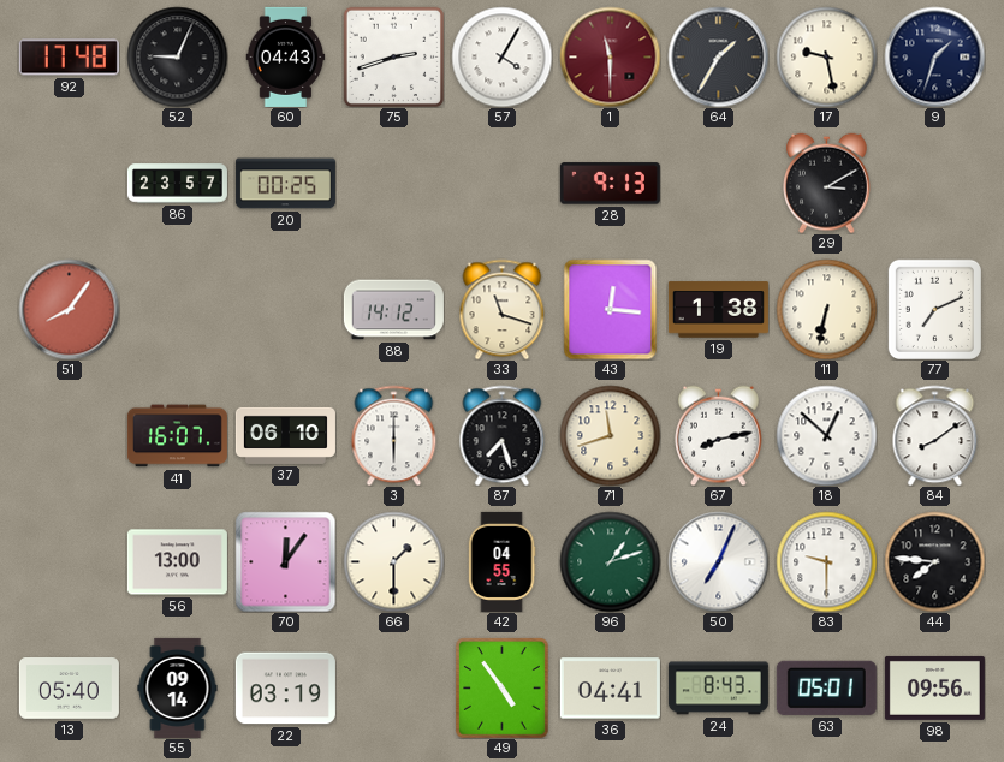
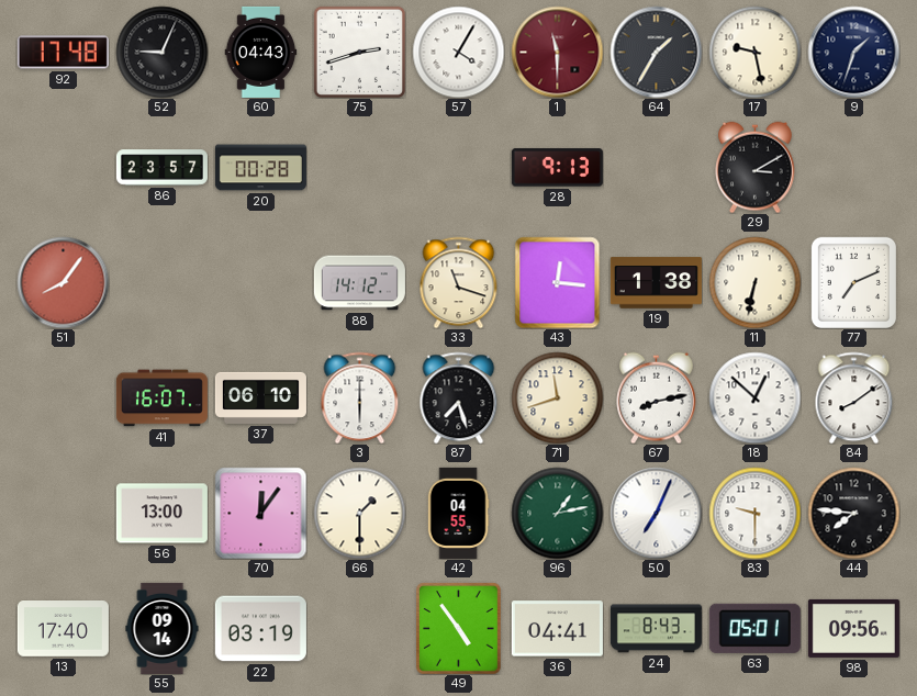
20: 00:25 -> 00:28 (260, 168)
96: 1:12 -> 1:13 (557, 513)
13: 05:40 -> 17:40 (63, 629)
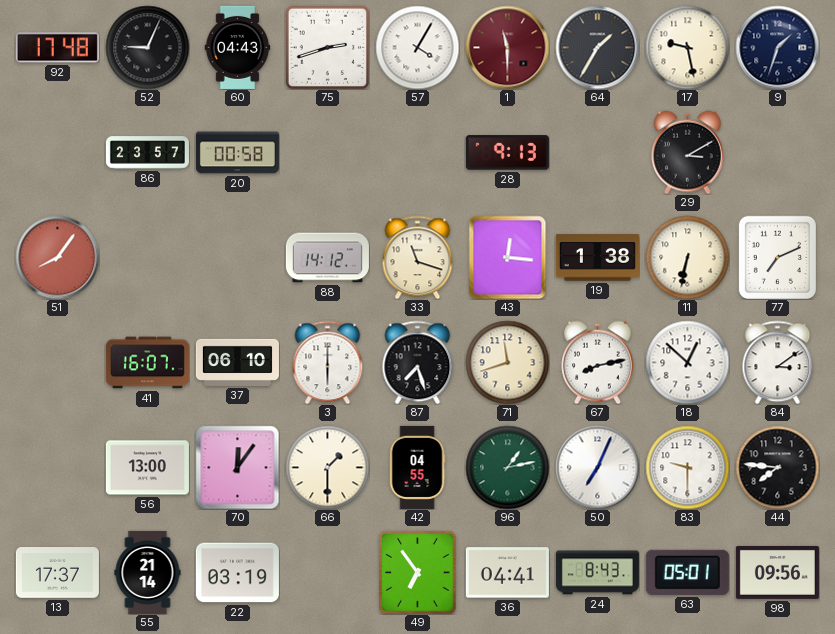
20: 00:28 -> 00:58 (237, 153)
84: 8:09 -> 3:09 (778, 362)
13: 17:40 -> 17:37 (57, 573)
55: 09:14 -> 21:14 (148, 572)
49: 4:54 -> 6:54 (418, 572)
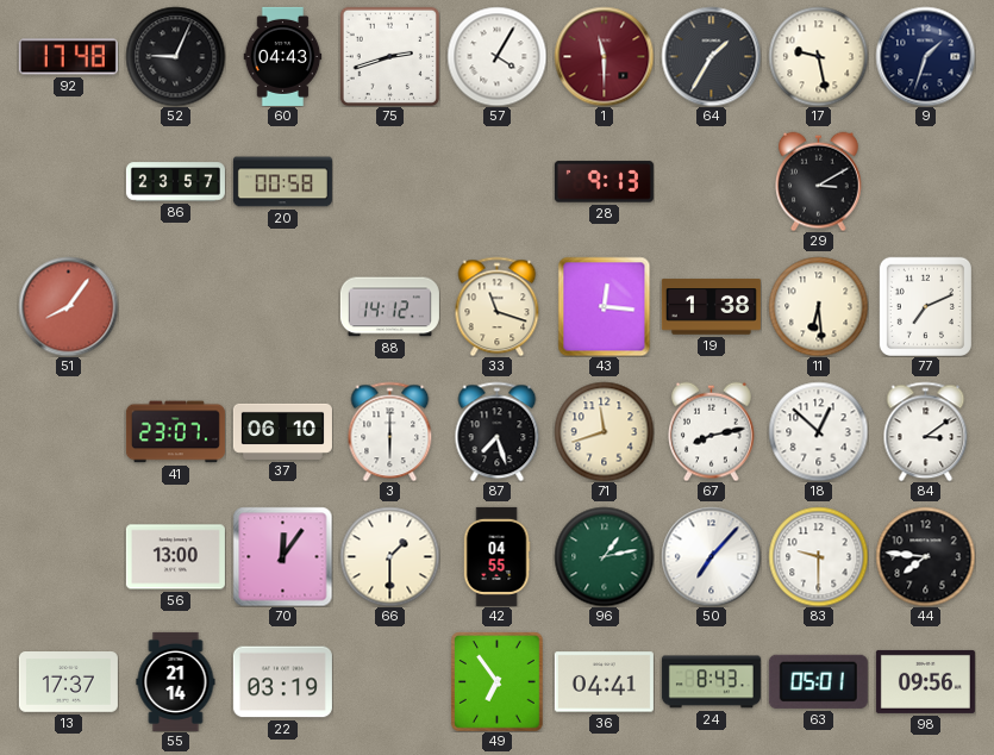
11: 6:32 -> 6:29 (818, 306)
41: 16:07 -> 23:07 (175, 432)
50: 7:04 -> 7:07 (711, 556)
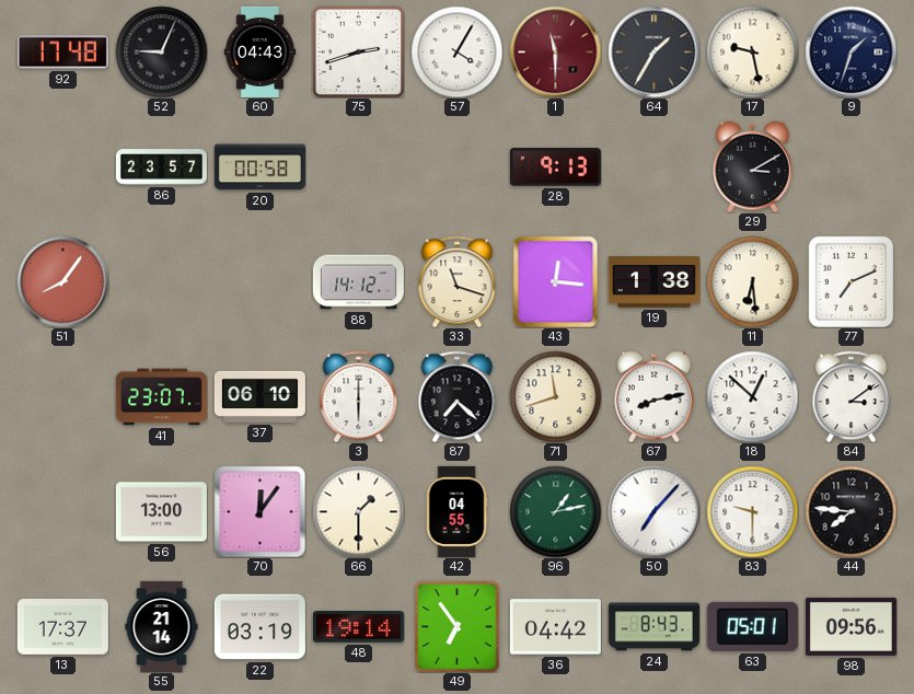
87: 7:27 -> 7:22 (458, 396)
48: none -> 19:14 (358, 627)
36: 04:41 -> 04:42 (555, 627)
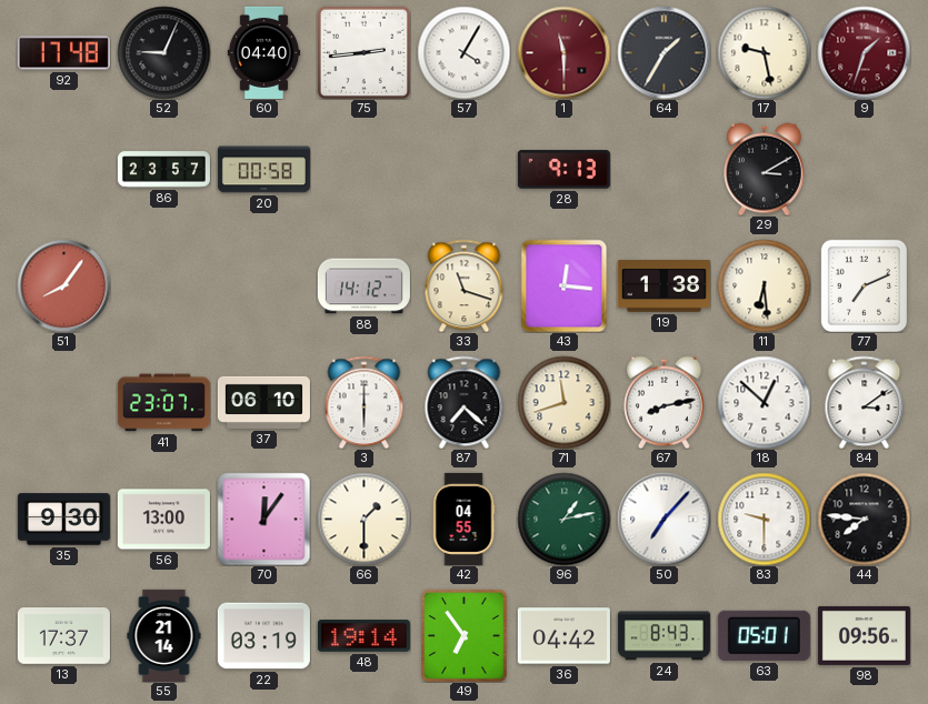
60: 04:43 -> 04:40 (265, 52)
75: 2:42 -> 2:44 (363, 52)
9 dial: navy -> burgundy (864, 52)
35: none -> 9:30 (63, 520)
